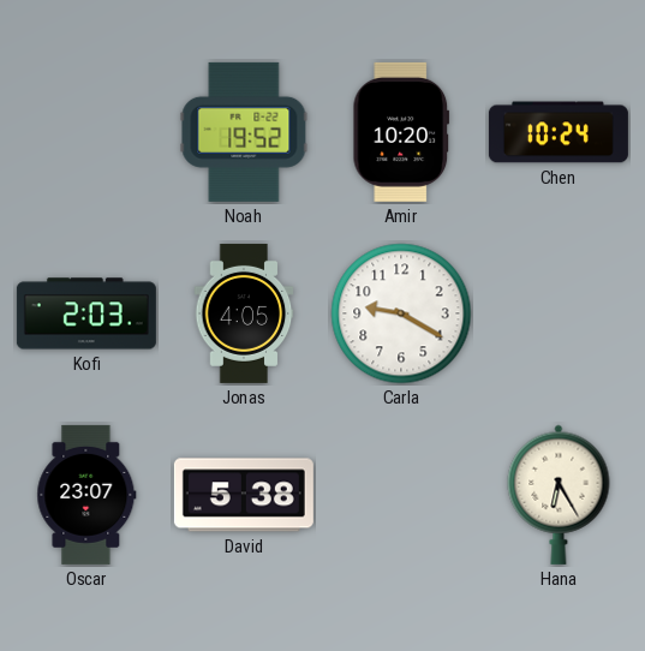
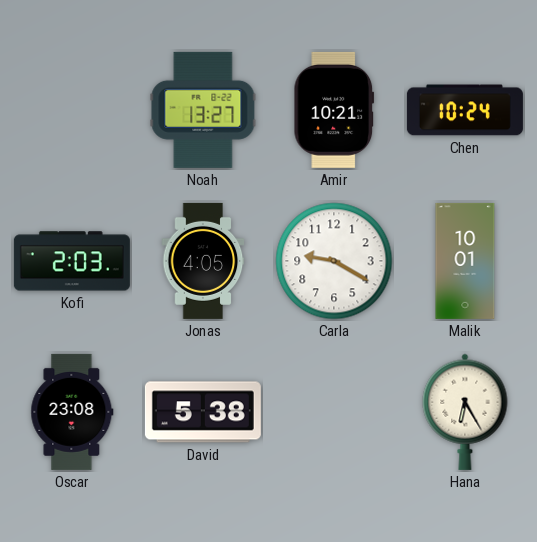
Noah: 19:52 -> 13:27 (203, 110)
Amir: 10:20 -> 10:21 (334, 110)
Malik: none -> 10:01 (465, 261)
Oscar: 23:07 -> 23:08 (72, 412)
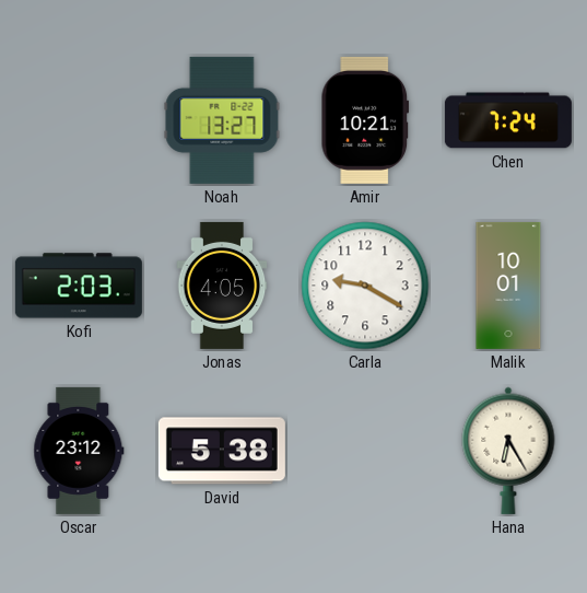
Chen: 10:24 -> 7:24 (508, 120)
Oscar: 23:08 -> 23:12 (79, 451)
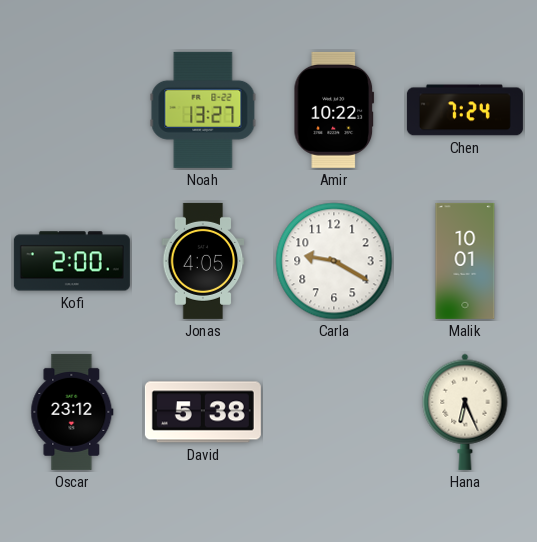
Amir: 10:21 -> 10:22 (334, 110)
Kofi: 2:03 -> 2:00 (72, 261)
Hana: 6:25 -> 6:26 (465, 412)
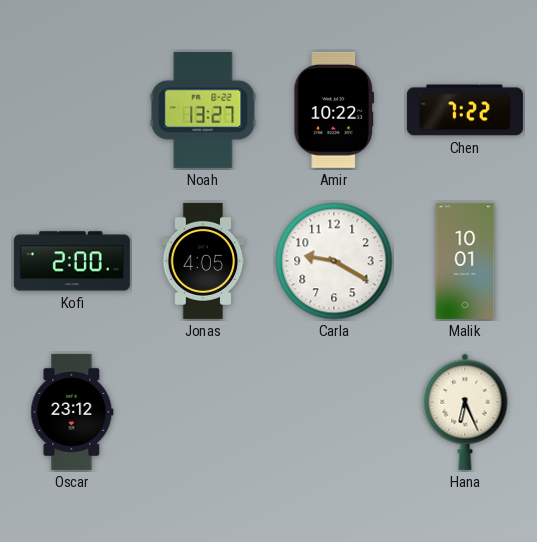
Chen: 7:24 -> 7:22 (465, 110)
David: 5:38 -> none (203, 412)
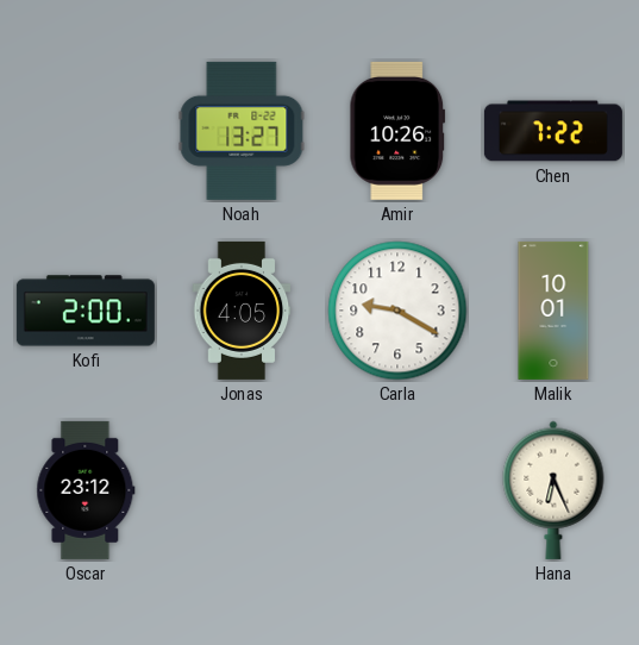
Amir: 10:22 -> 10:26 (397, 131)
